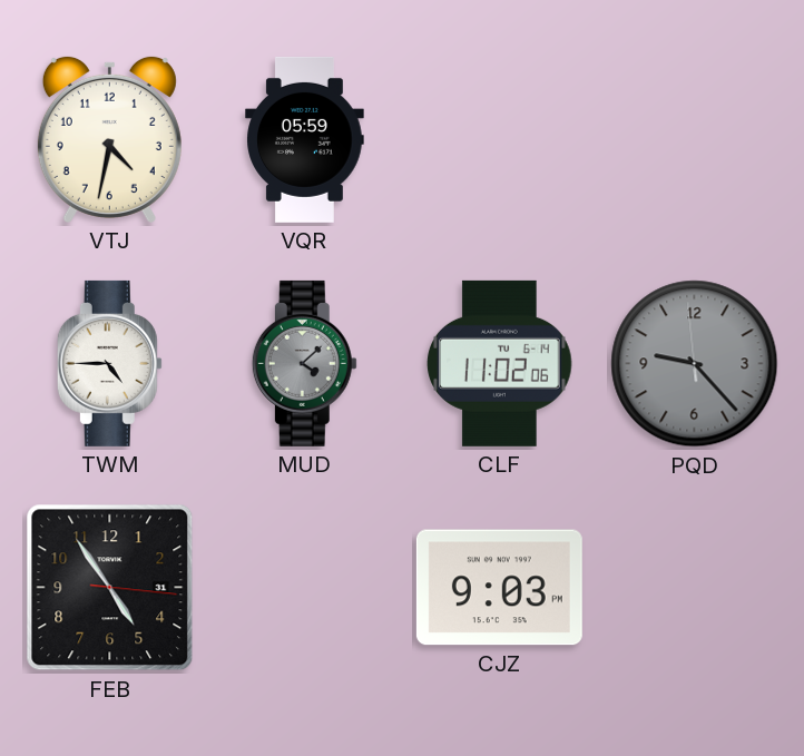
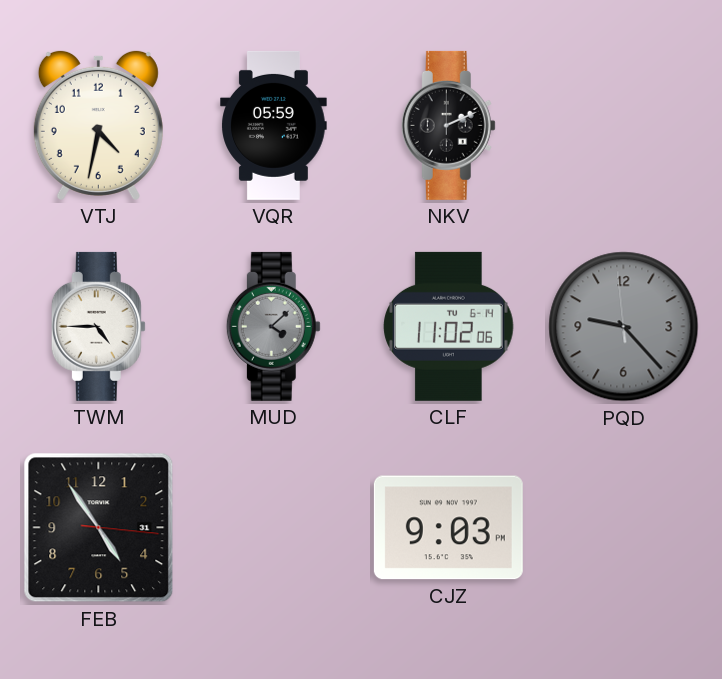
NKV: none -> 2:11 (448, 125)
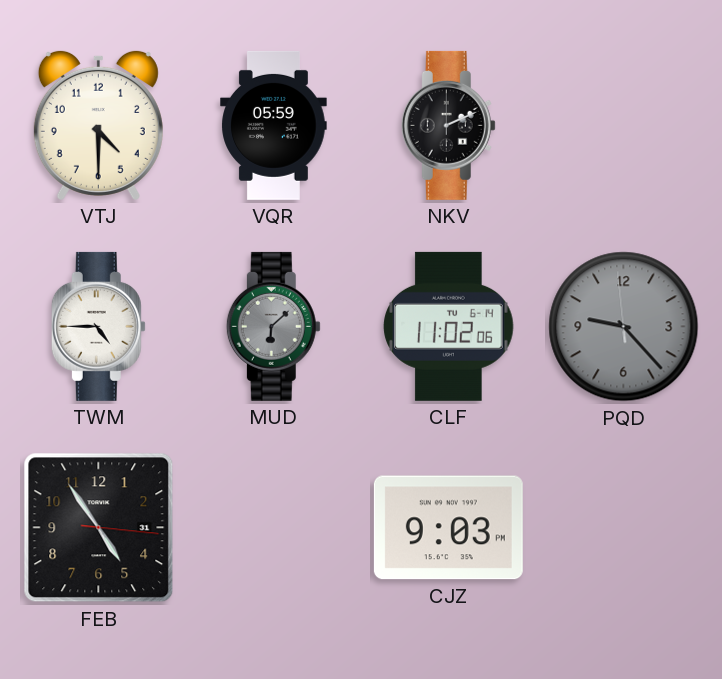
VTJ: 4:32 -> 4:30 (98, 125)
MUD: 4:08 -> 6:08 (273, 326)
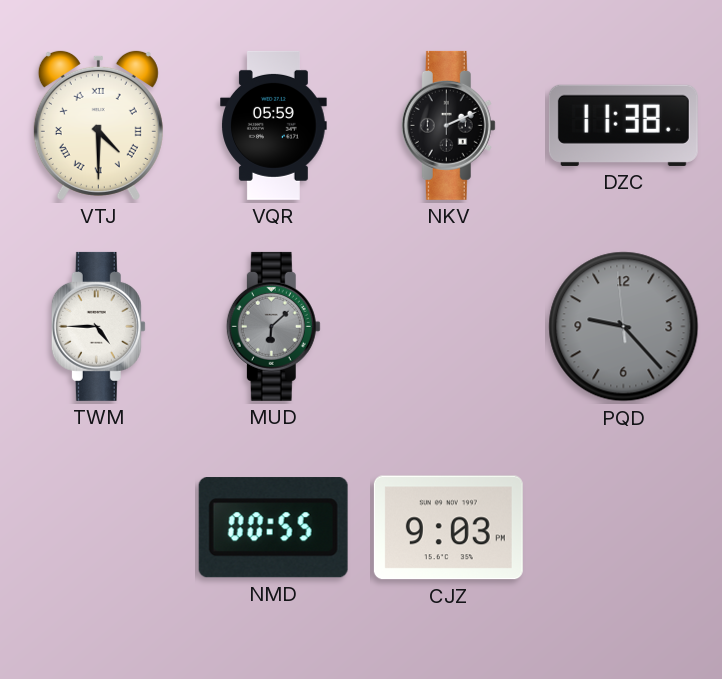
VTJ numerals: Arabic -> Roman (98, 125)
DZC: none -> 11:38 (623, 125)
CLF: 11:02 -> none (449, 326)
FEB: 4:54 -> none (99, 528)
NMD: none -> 00:55 (273, 528)
